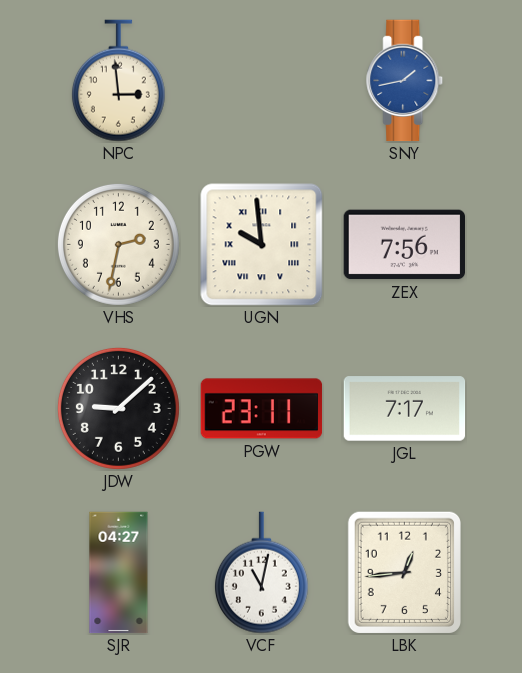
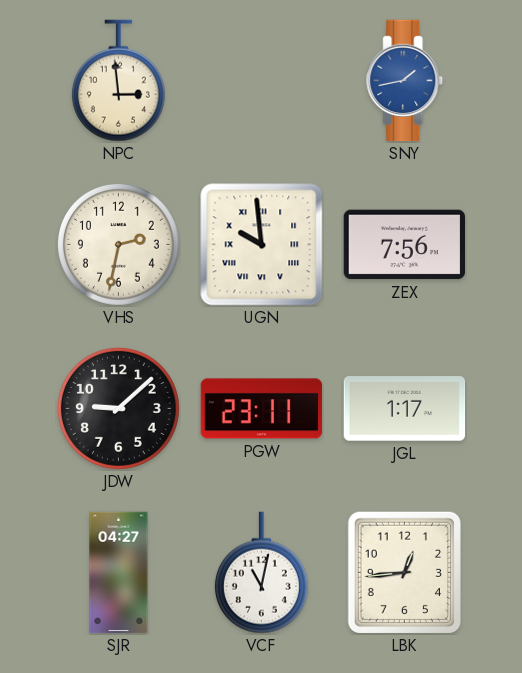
JGL: 7:17 -> 1:17 (405, 409)
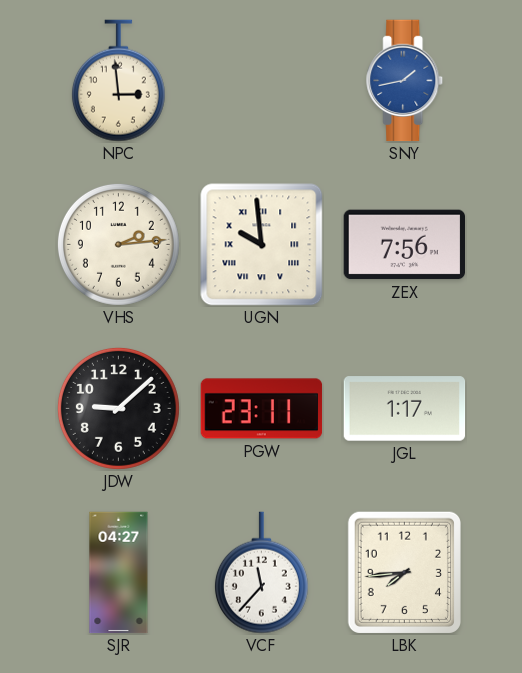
VHS: 2:32 -> 2:14 (118, 244)
VCF: 11:02 -> 11:37 (261, 573)
LBK: 12:44 -> 7:44 (404, 572)
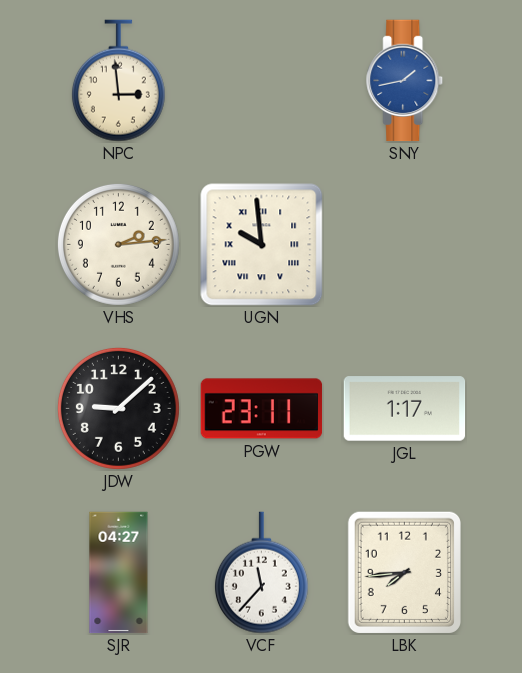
ZEX: 7:56 -> none (404, 245)
